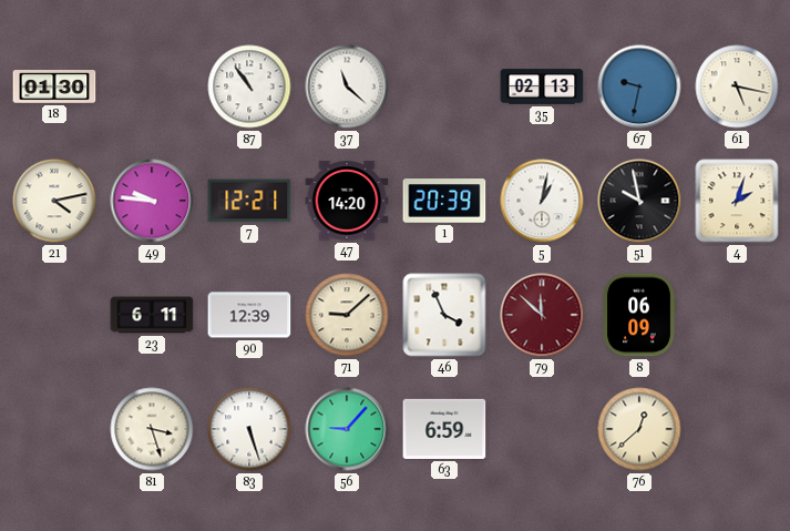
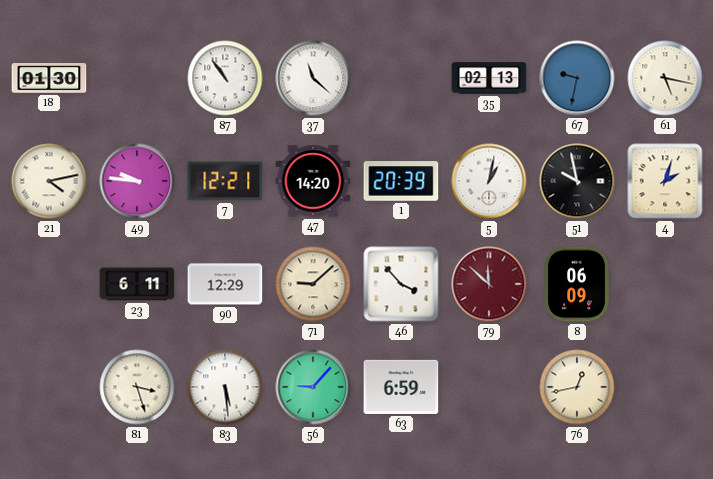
90: 12:39 -> 12:29 (225, 284)
46: 3:56 -> 3:53 (401, 284)
83: 5:27 -> 5:29 (225, 387)
76: 12:38 -> 12:43 (577, 387)
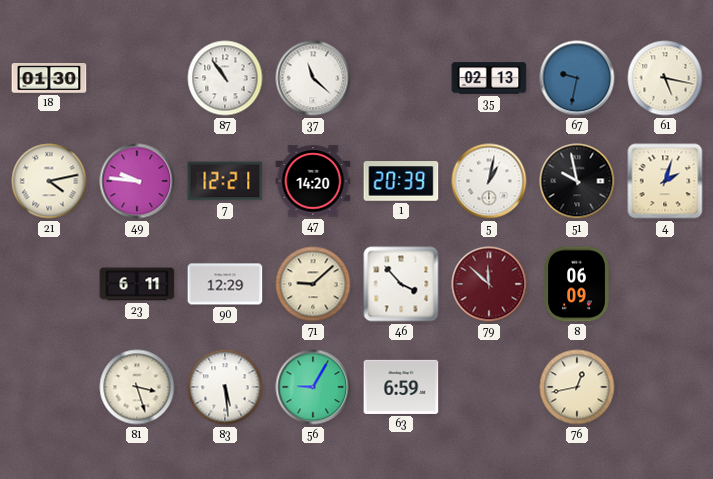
56: 9:07 -> 9:05 (313, 387)
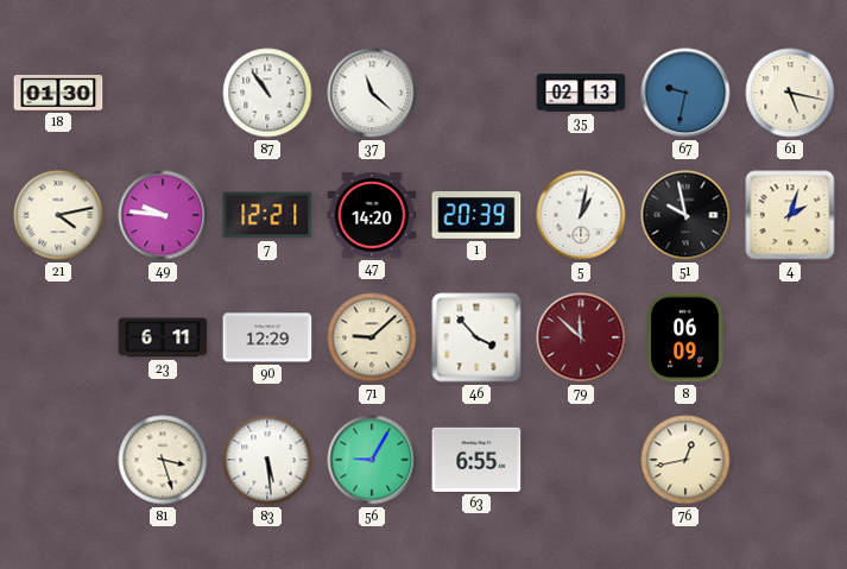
63: 6:59 -> 6:55 (476, 460)
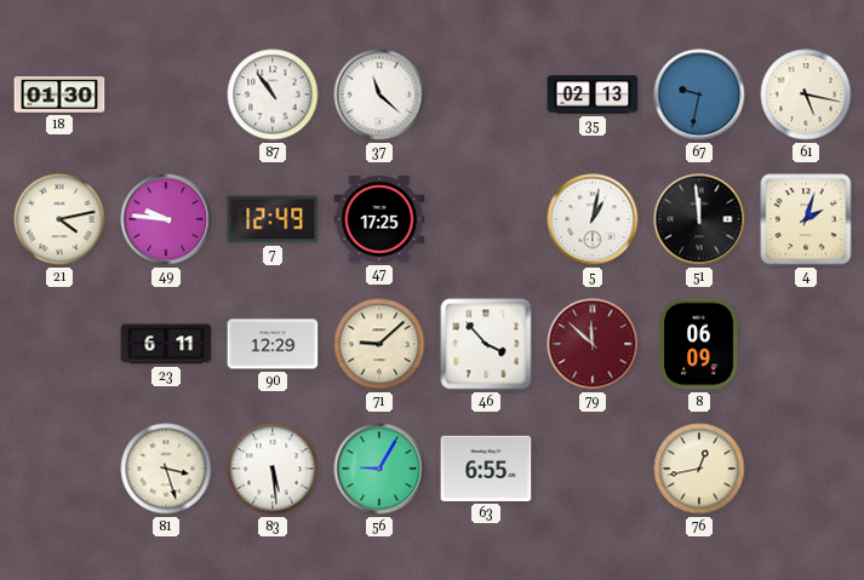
7: 12:21 -> 12:49 (273, 219)
47: 14:20 -> 17:25 (379, 219)
1: 20:39 -> none (476, 215)
51: 9:58 -> 11:59 (699, 219)
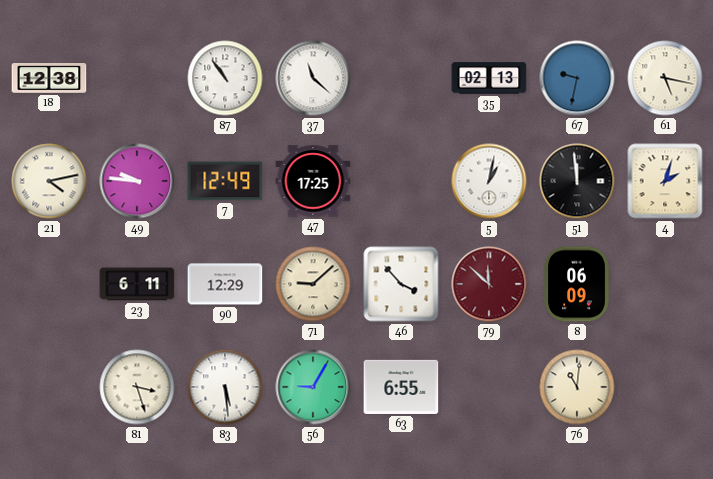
18: 01:30 -> 12:38 (49, 79)
76: 12:43 -> 11:01 (577, 387)
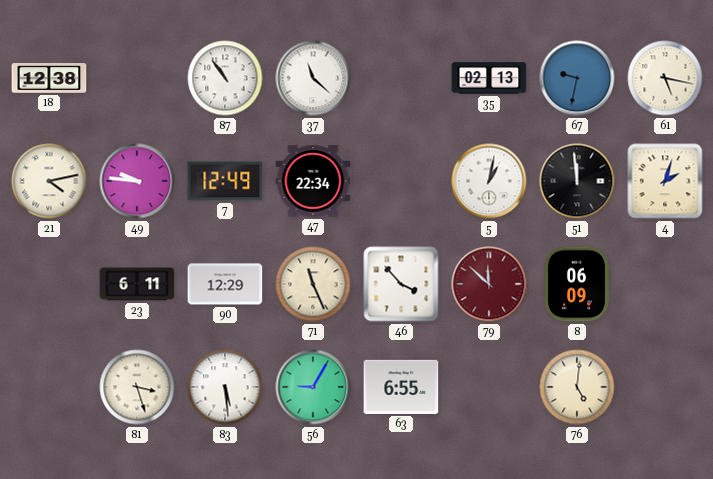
47: 17:25 -> 22:34 (313, 181)
71: 9:08 -> 11:26 (313, 284)
76: 11:01 -> 5:01 (577, 387)
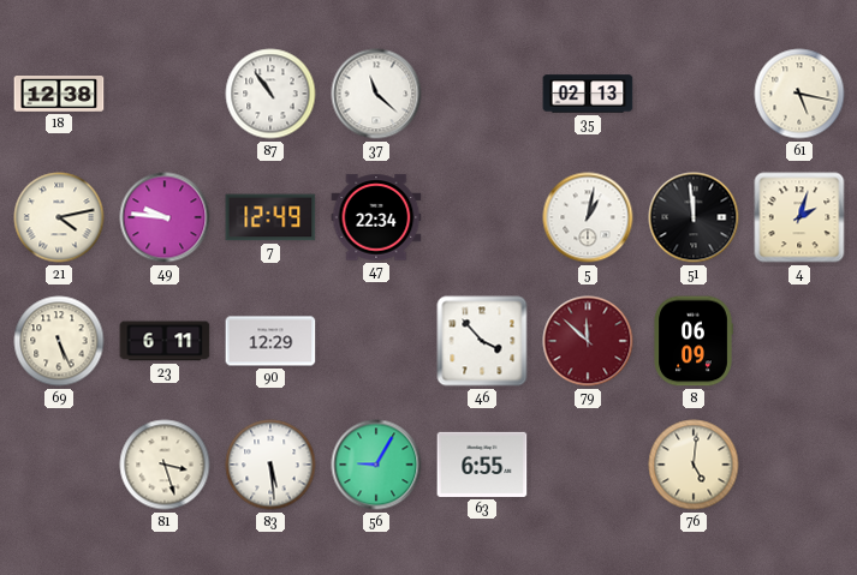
67: 9:32 -> none (577, 78)
69: none -> 5:26 (59, 341)
71: 11:26 -> none (313, 284)
